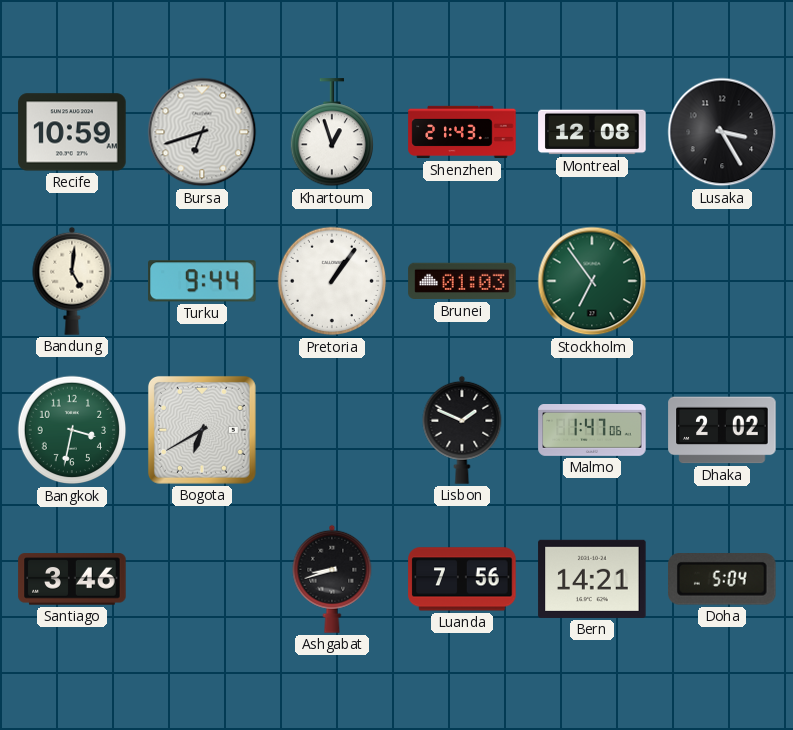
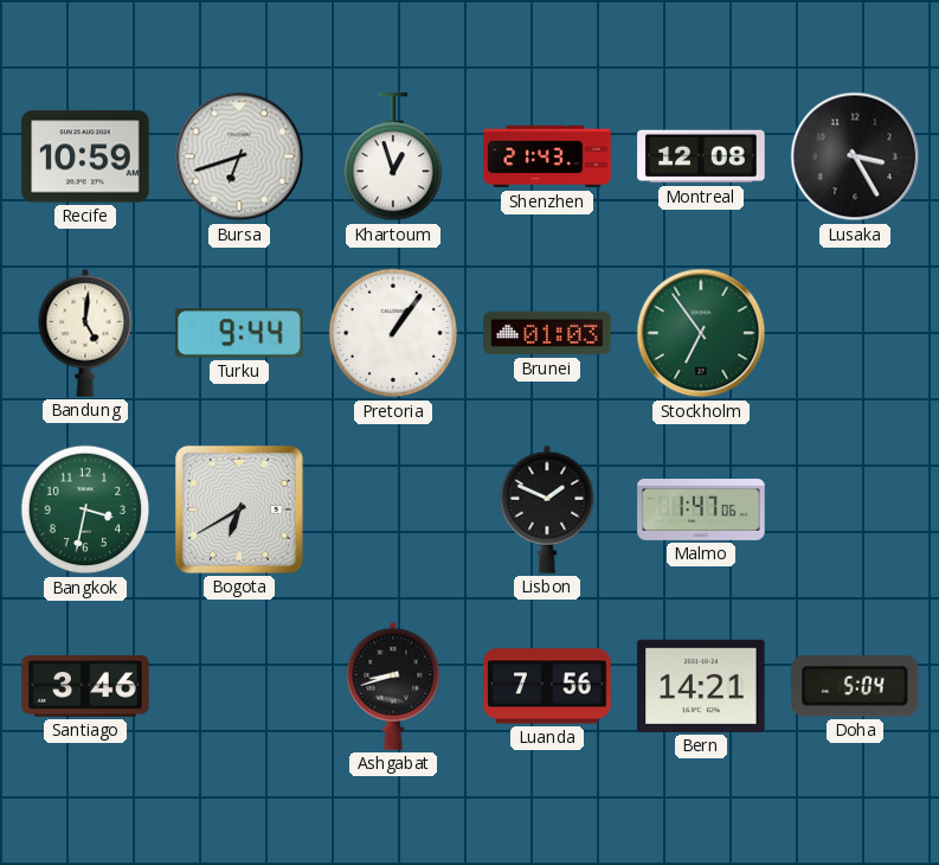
Dhaka: 2:02 -> none (722, 430)
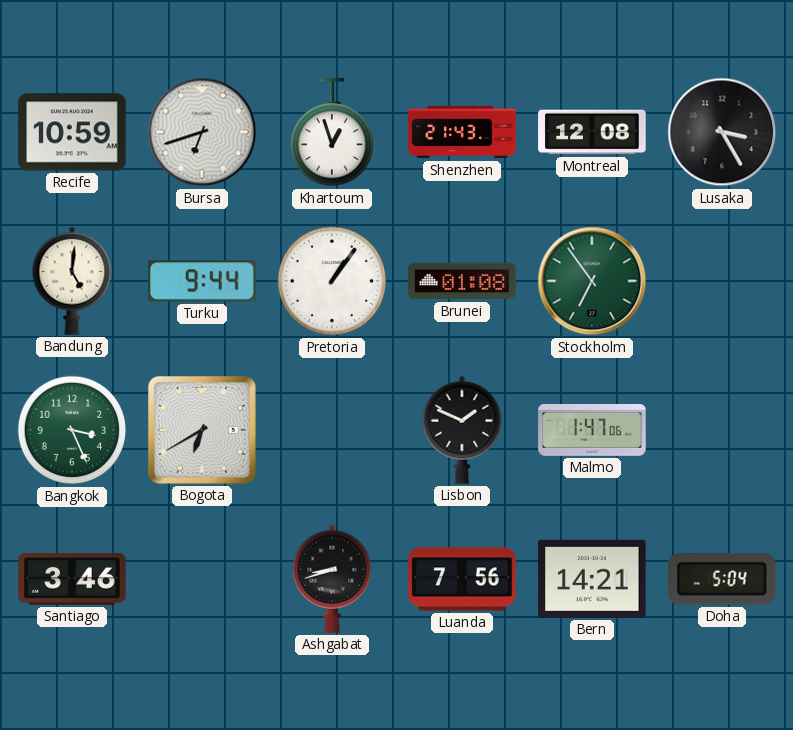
Brunei: 01:03 -> 01:08 (462, 281)
Bangkok: 3:32 -> 3:26 (72, 430)
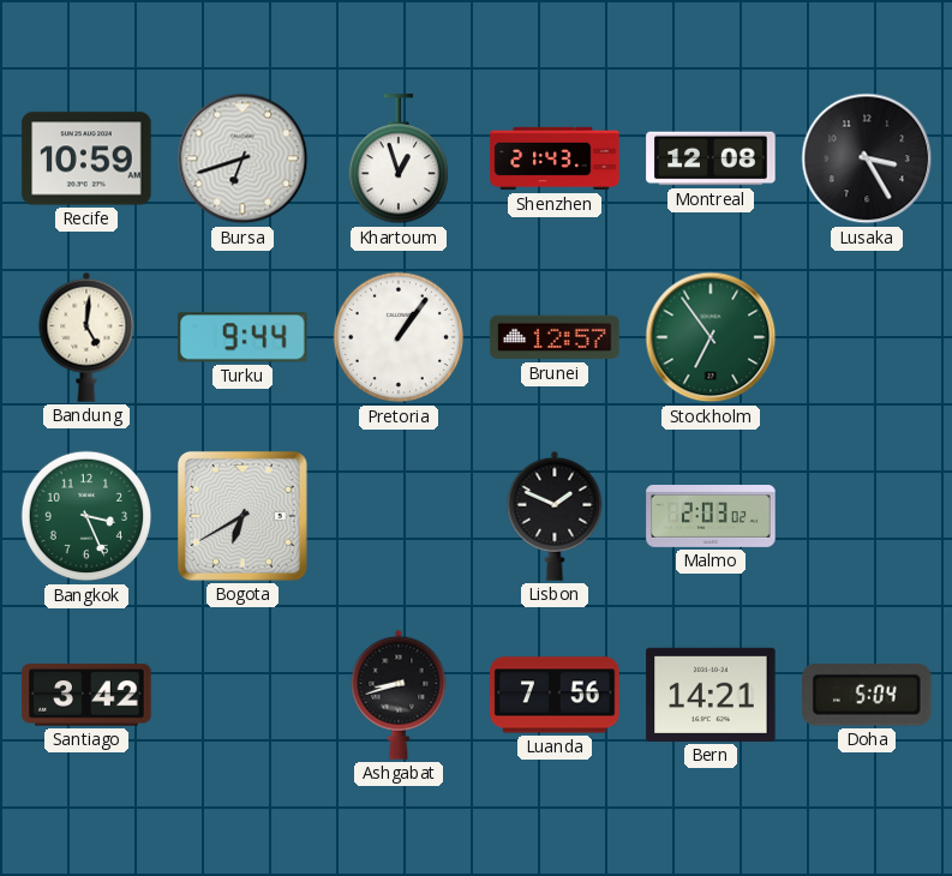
Brunei: 01:08 -> 12:57 (555, 337)
Malmo: 1:47 -> 2:03 (711, 517)
Santiago: 3:46 -> 3:42 (86, 695)
